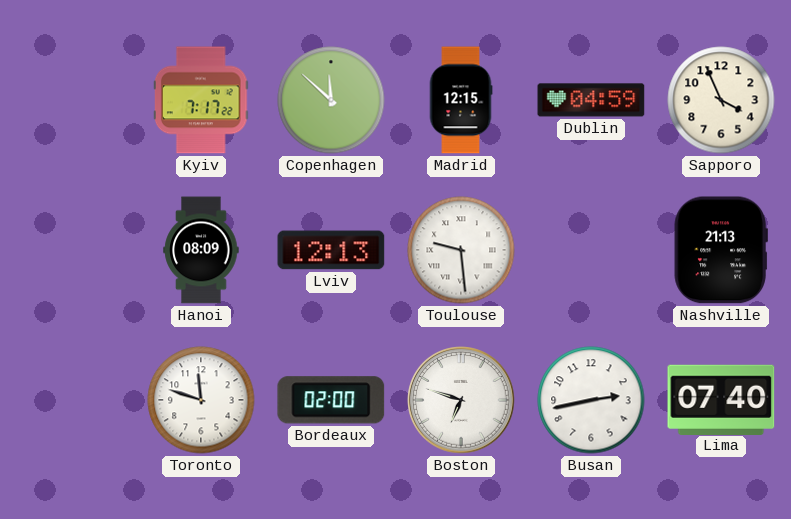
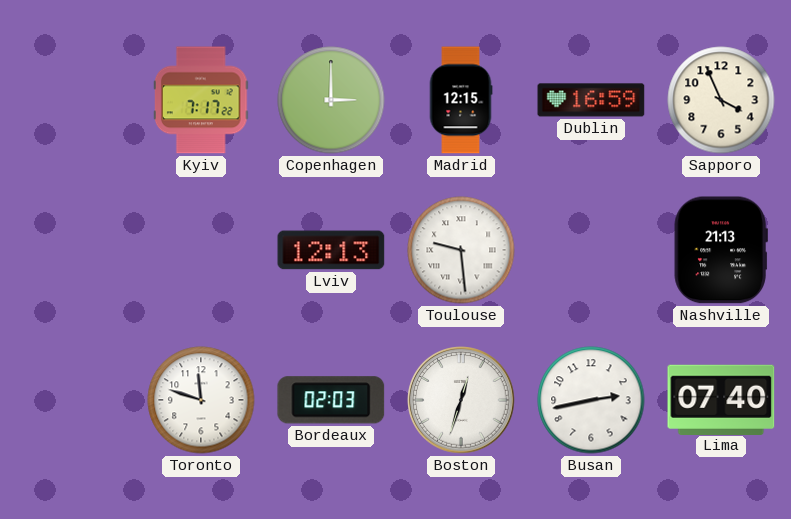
Copenhagen: 11:52 -> 3:00 (331, 100)
Dublin: 04:59 -> 16:59 (591, 100)
Hanoi: 08:09 -> none (201, 250)
Bordeaux: 02:00 -> 02:03 (331, 400)
Boston: 6:48 -> 12:33 (462, 401)
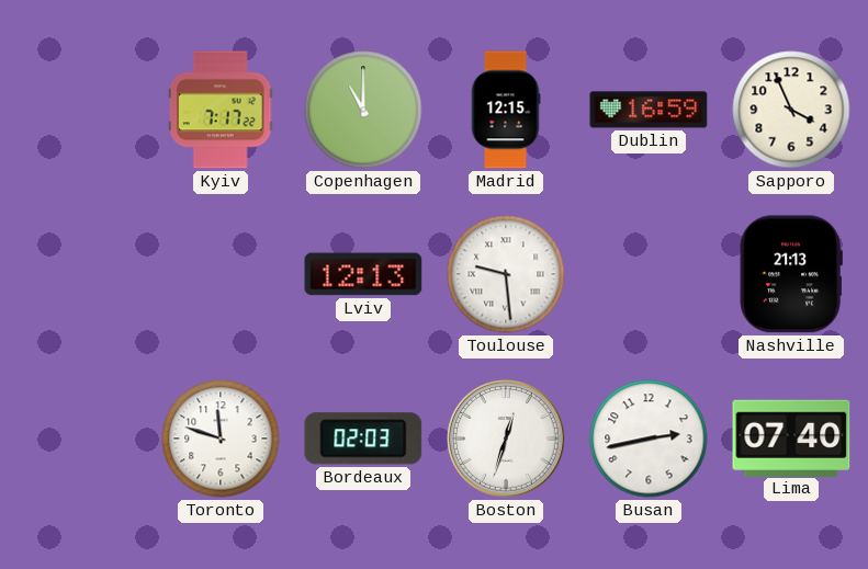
Copenhagen: 3:00 -> 11:00 (363, 110)
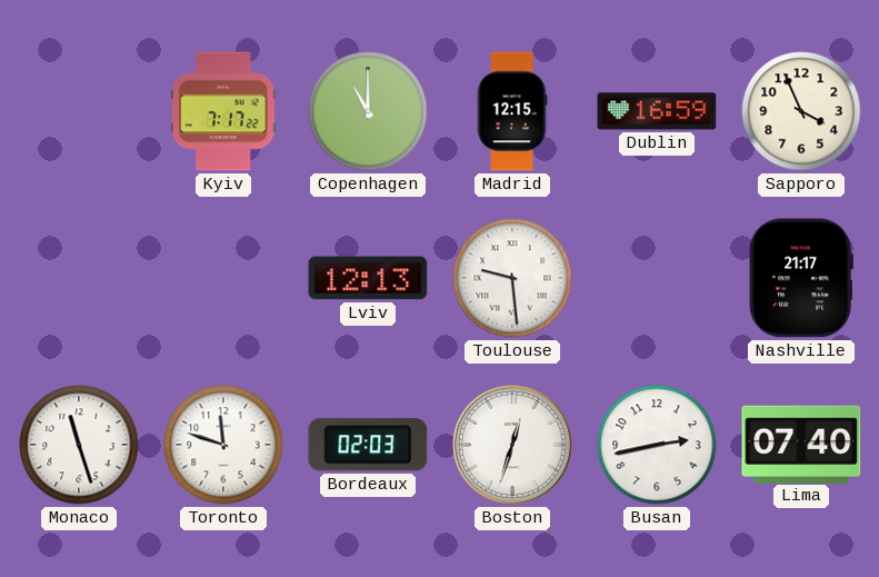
Nashville: 21:13 -> 21:17 (801, 278)
Monaco: none -> 11:27 (79, 445)
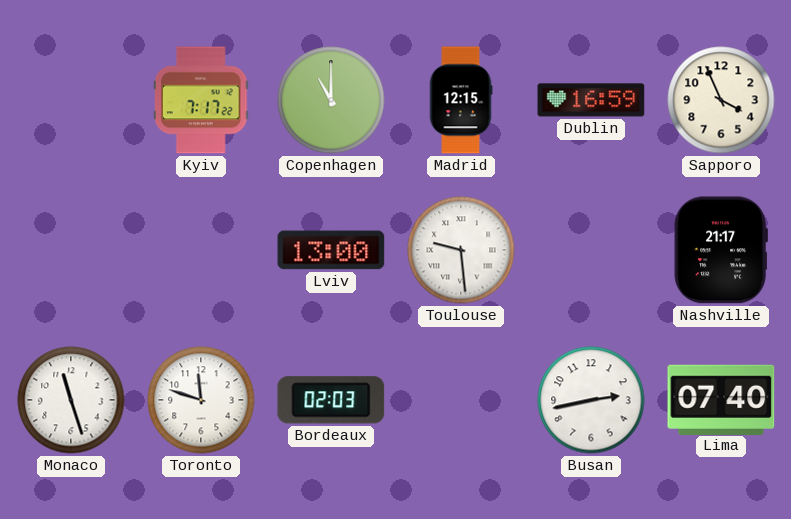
Lviv: 12:13 -> 13:00 (331, 250)
Boston: 12:33 -> none (513, 446)
